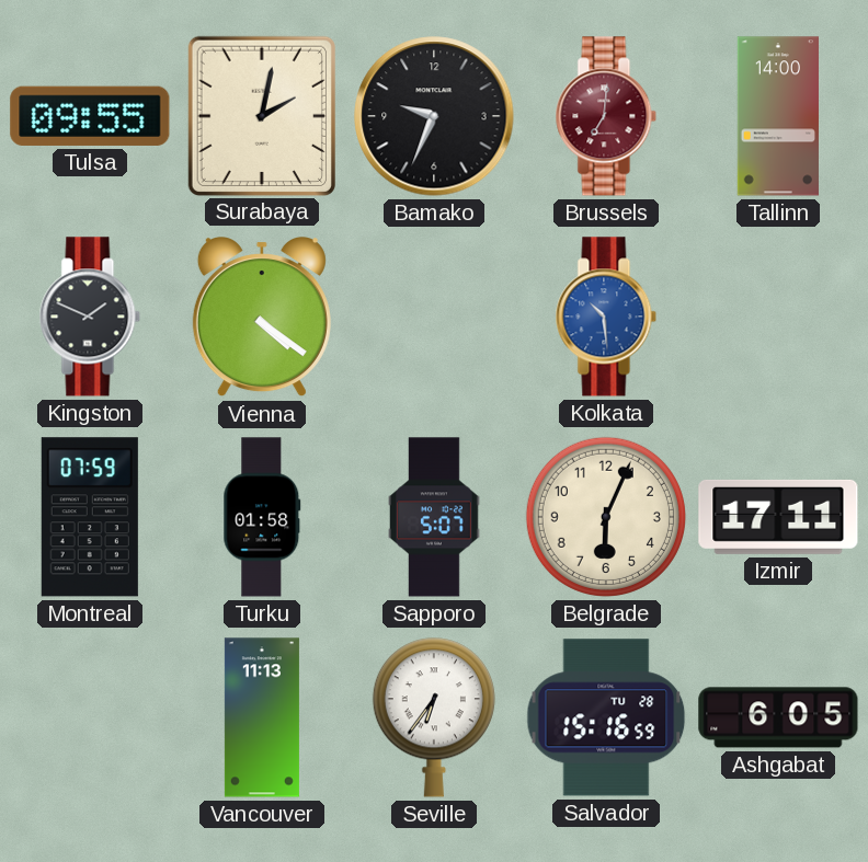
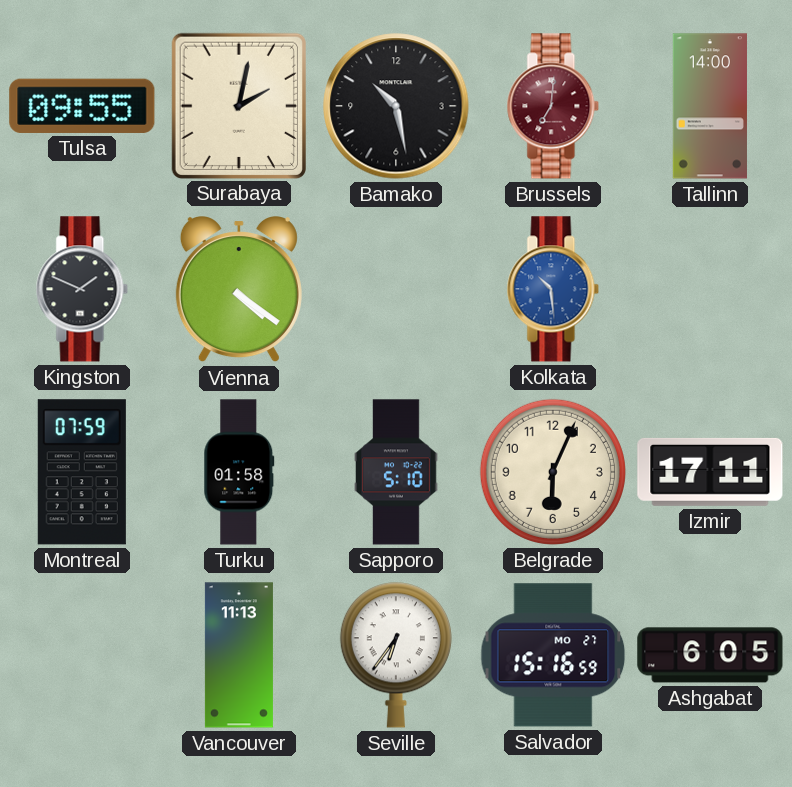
Bamako: 9:34 -> 10:28 (396, 106)
Sapporo: 5:07 -> 5:10 (397, 472)
Salvador date: TU 28 -> MO 27 (553, 655)
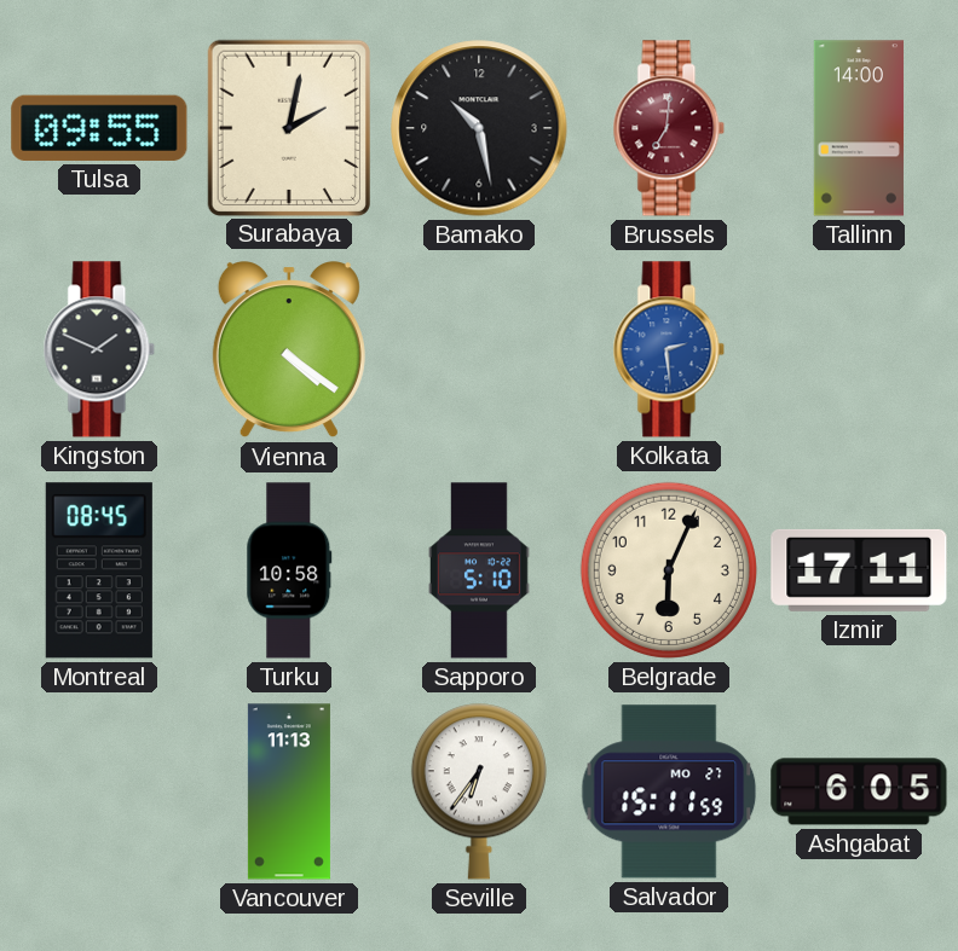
Kolkata: 10:29 -> 2:29 (669, 349)
Montreal: 07:59 -> 08:45 (99, 570)
Turku: 01:58 -> 10:58 (289, 570)
Salvador: 15:16 -> 15:11 (669, 791)
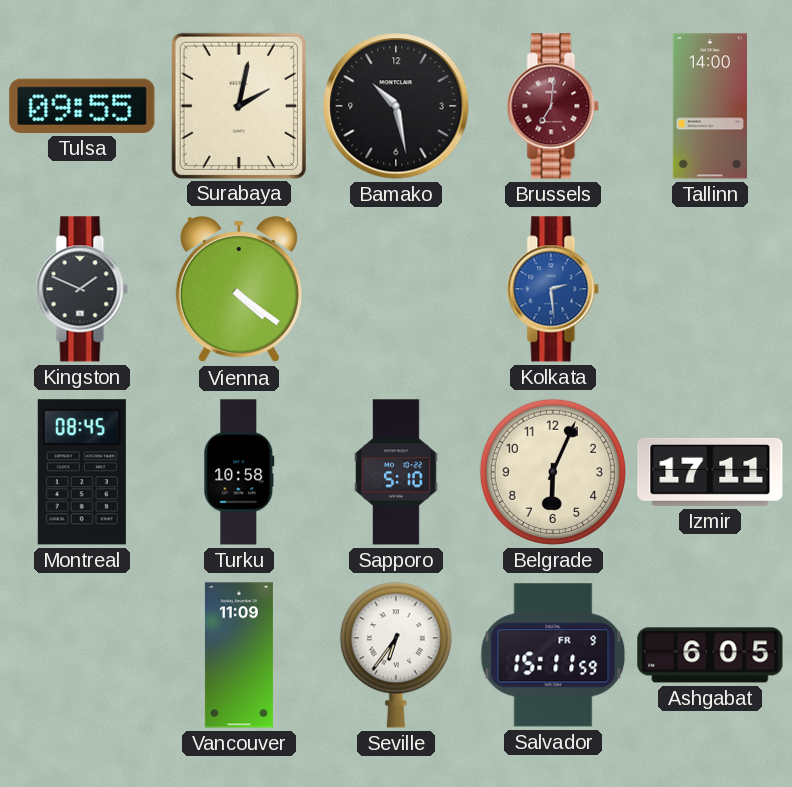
Vancouver: 11:13 -> 11:09 (239, 655)
Salvador date: MO 27 -> FR 9 (553, 655)
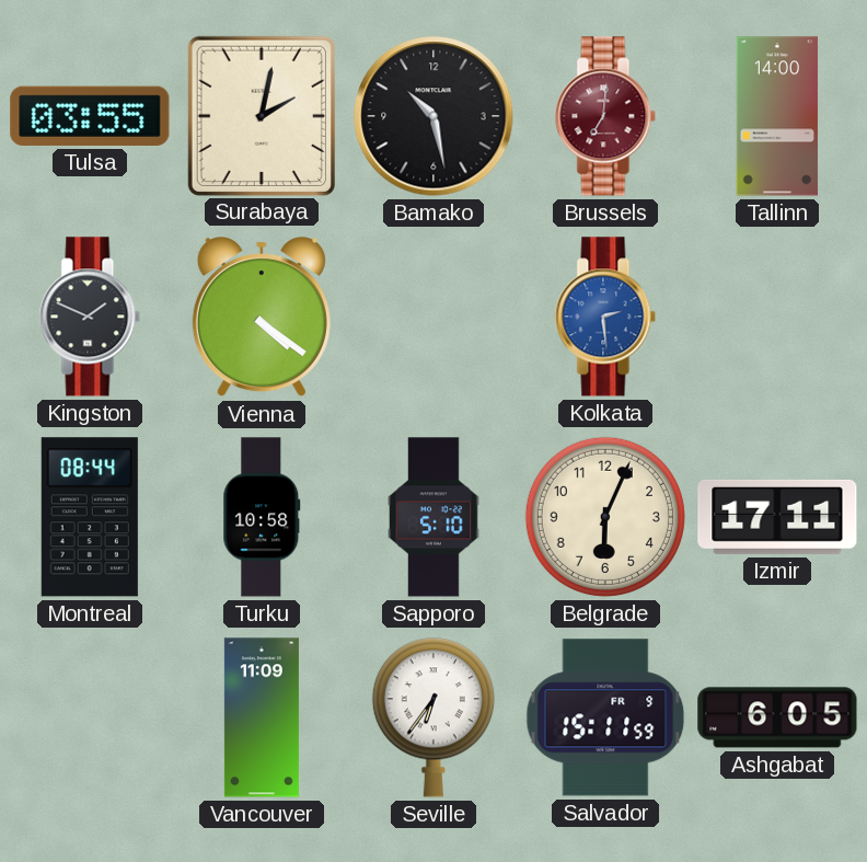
Tulsa: 09:55 -> 03:55 (90, 116)
Montreal: 08:45 -> 08:44 (90, 517)
